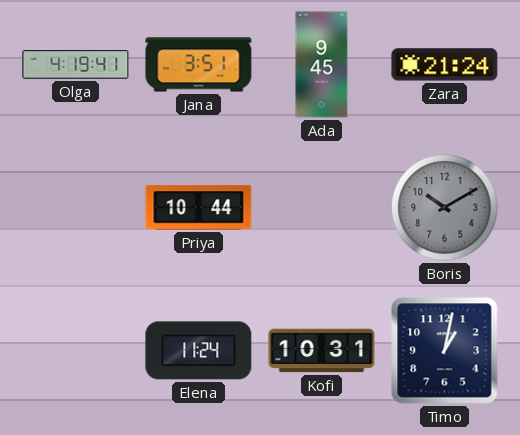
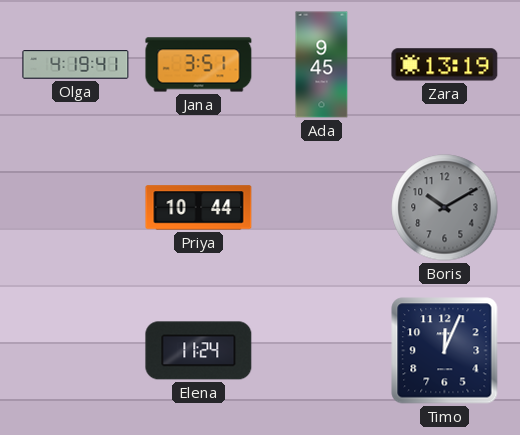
Zara: 21:24 -> 13:19 (445, 65)
Kofi: 10:31 -> none (322, 351)
Timo: 1:02 -> 12:04 (445, 351)
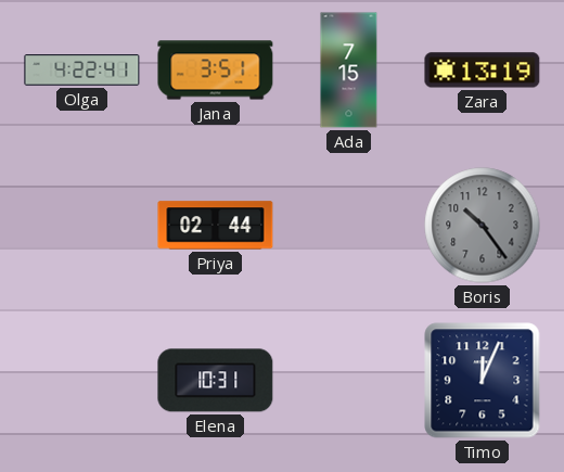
Olga: 4:19 -> 4:22 (82, 71)
Ada: 9:45 -> 7:15 (349, 71)
Priya: 10:44 -> 02:44 (216, 226)
Boris: 10:10 -> 10:24 (483, 226)
Elena: 11:24 -> 10:31 (216, 381)
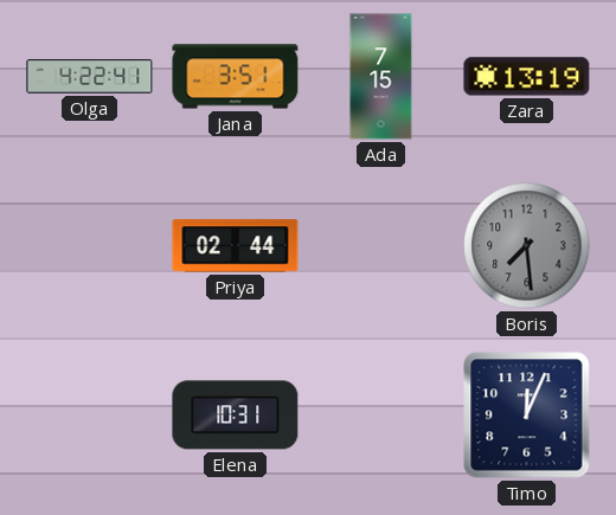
Boris: 10:24 -> 7:29 (527, 246)
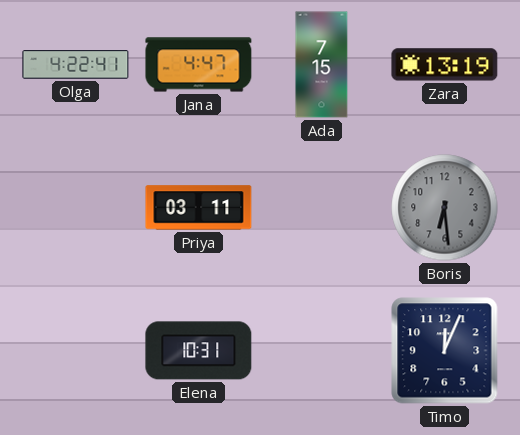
Jana: 3:51 -> 4:47 (199, 65)
Priya: 02:44 -> 03:11 (199, 208)
Boris: 7:29 -> 6:29 (445, 208)
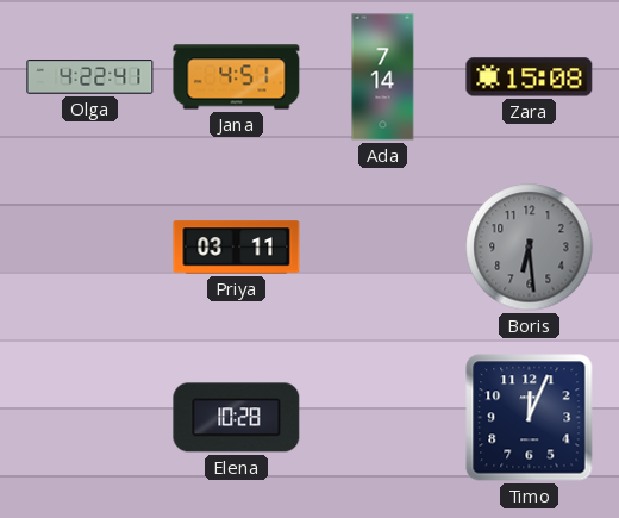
Jana: 4:47 -> 4:51 (237, 77)
Ada: 7:15 -> 7:14 (383, 77)
Zara: 13:19 -> 15:08 (530, 77)
Elena: 10:31 -> 10:28 (237, 418)
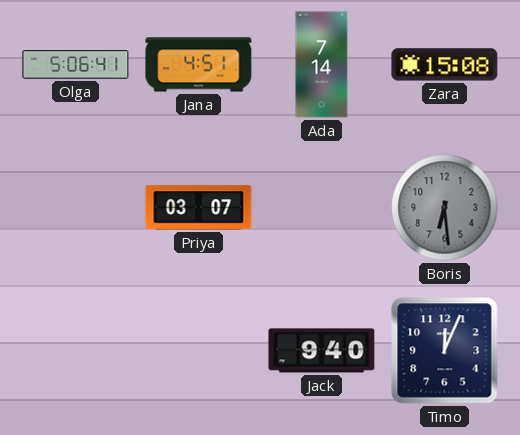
Olga: 4:22 -> 5:06 (76, 65)
Priya: 03:11 -> 03:07 (199, 208)
Elena: 10:28 -> none (237, 418)
Jack: none -> 9:40 (322, 351)
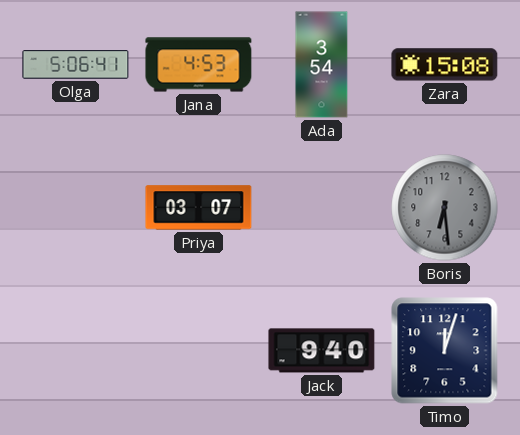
Jana: 4:51 -> 4:53 (199, 65)
Ada: 7:14 -> 3:54 (322, 65)
Timo: 12:04 -> 12:03 (445, 351)
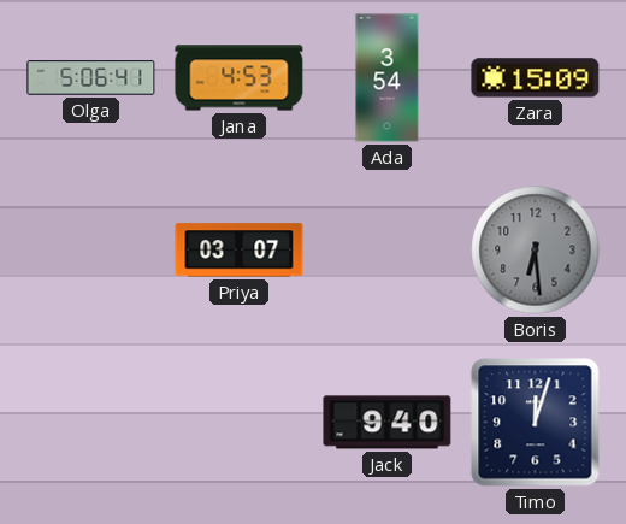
Zara: 15:08 -> 15:09 (536, 78)
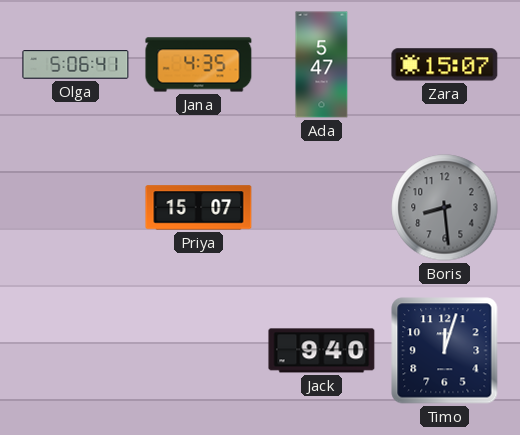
Jana: 4:53 -> 4:35 (199, 65)
Ada: 3:54 -> 5:47 (322, 65)
Zara: 15:09 -> 15:07 (445, 65)
Priya: 03:07 -> 15:07 (199, 208)
Boris: 6:29 -> 8:29 (445, 208)
